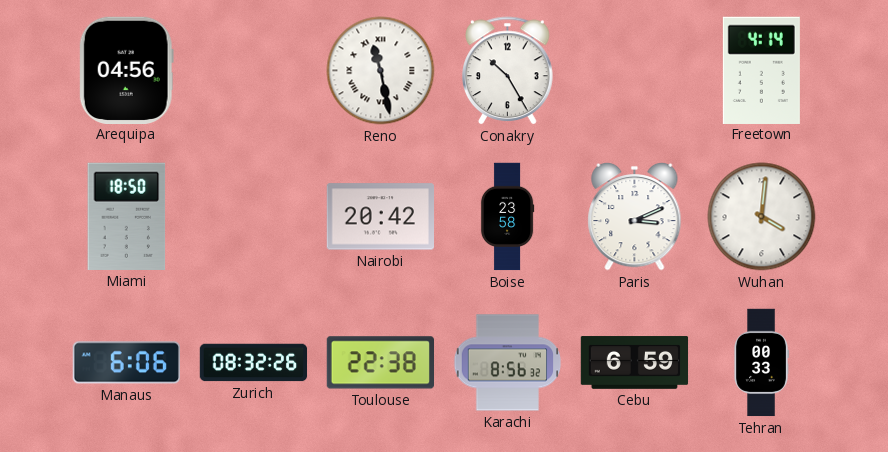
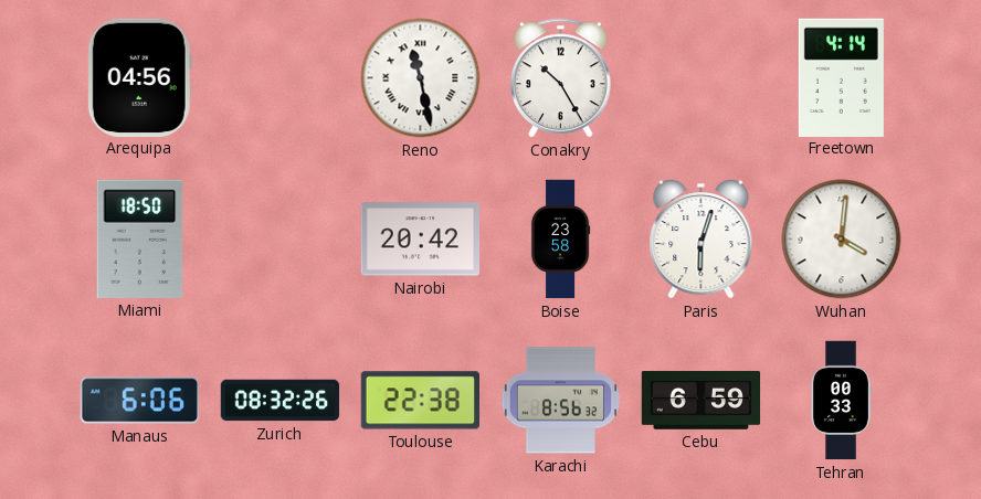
Paris: 3:11 -> 6:03 (702, 238)
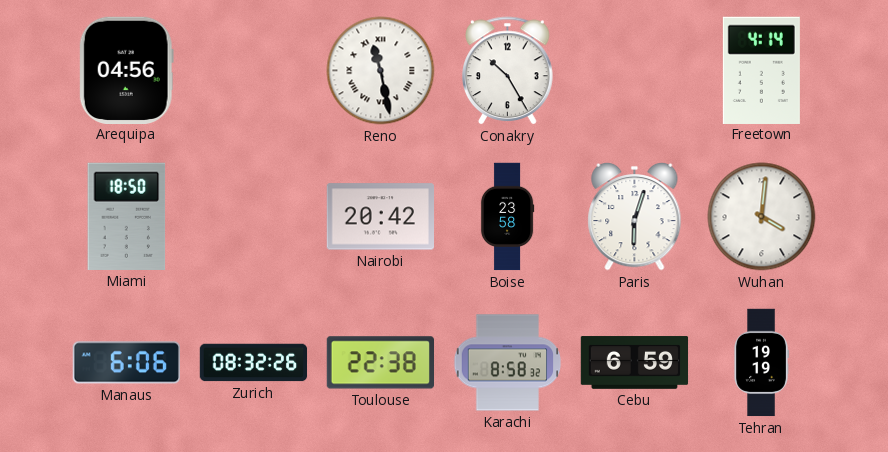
Karachi: 8:56 -> 8:58 (508, 363)
Tehran: 00:33 -> 19:19 (761, 363)
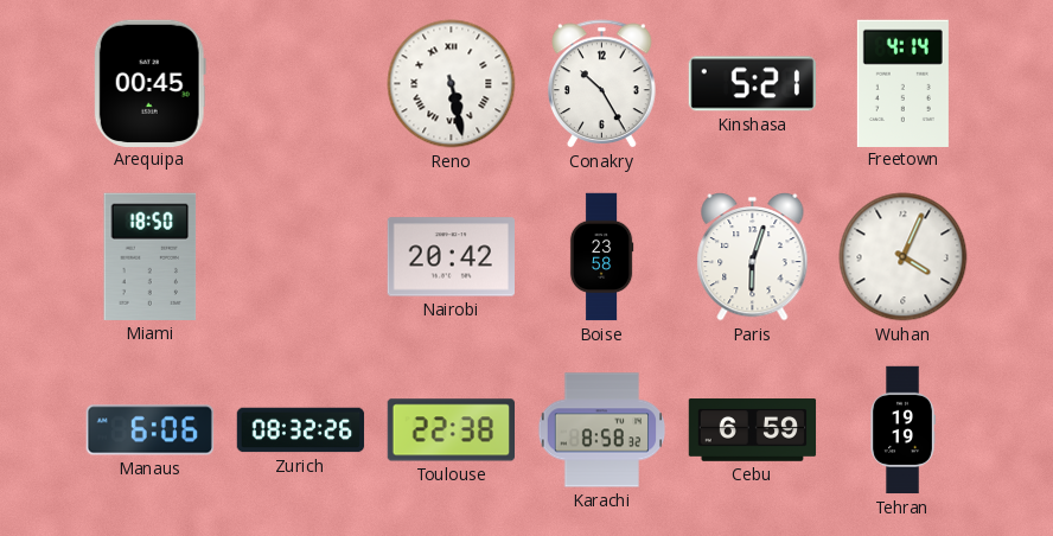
Arequipa: 04:56 -> 00:45 (149, 83)
Reno: 11:28 -> 5:28 (452, 84)
Kinshasa: none -> 5:21 (752, 84)
Wuhan: 4:01 -> 4:04 (904, 257)
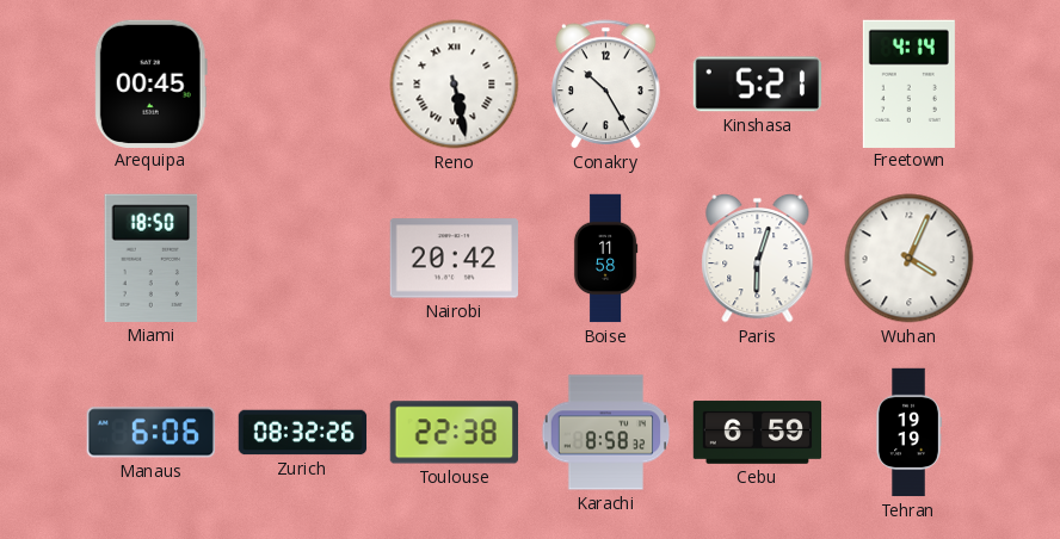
Boise: 23:58 -> 11:58 (605, 259)
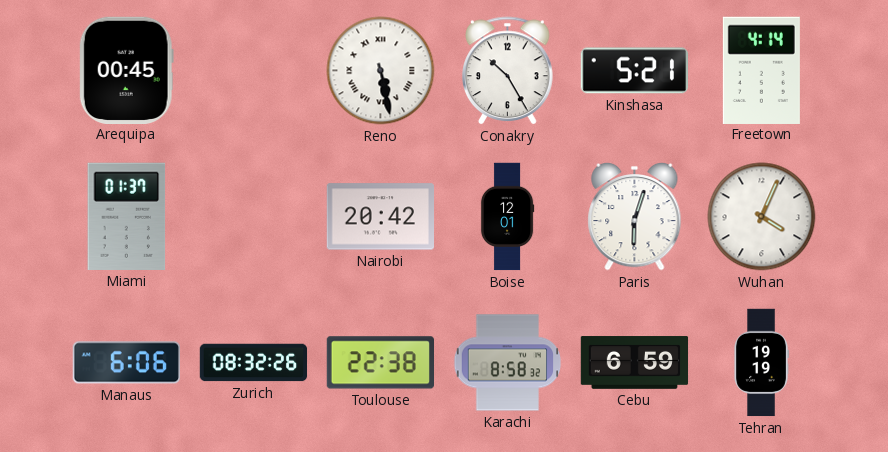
Miami: 18:50 -> 01:37 (127, 216)
Boise: 11:58 -> 12:01 (507, 217)
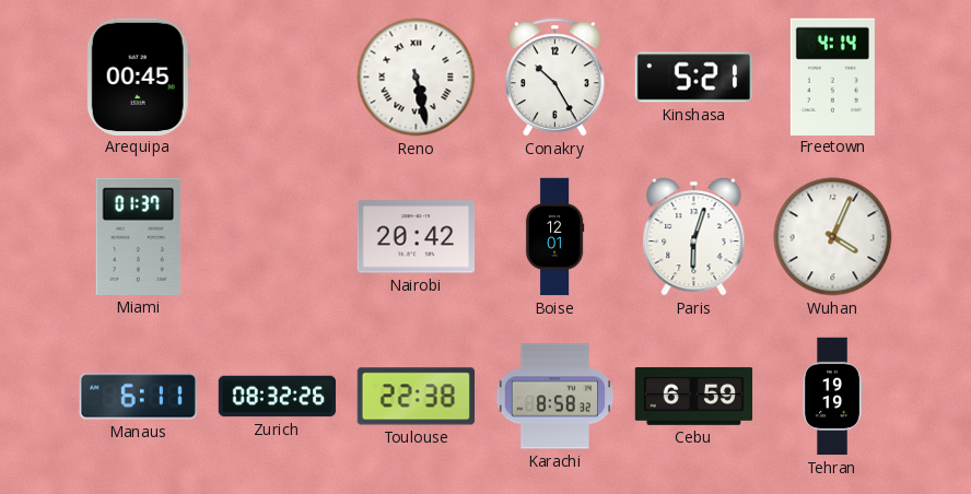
Manaus: 6:06 -> 6:11 (138, 397)
